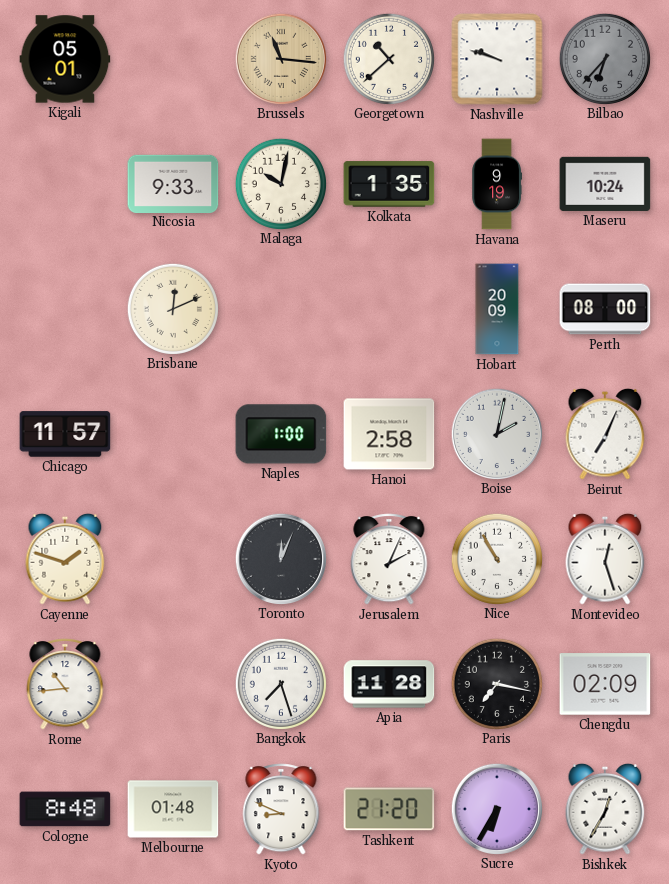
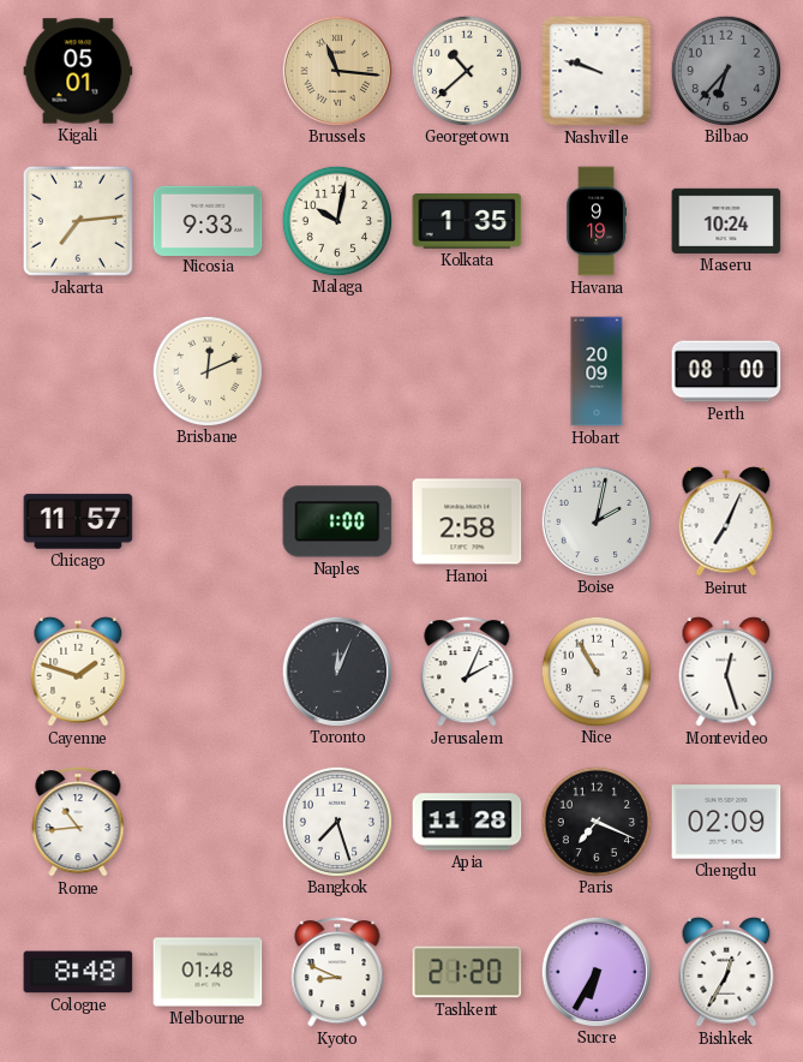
Jakarta: none -> 7:14 (78, 221)
Paris: 7:17 -> 7:19 (595, 821)
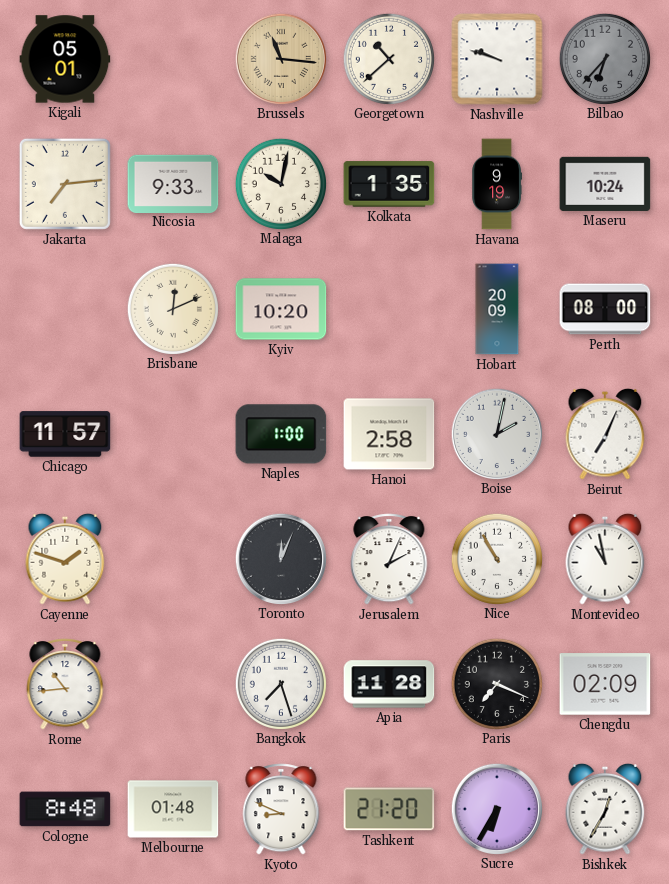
Kyiv: none -> 10:20 (281, 309)
Montevideo: 12:27 -> 10:58 (605, 559)
